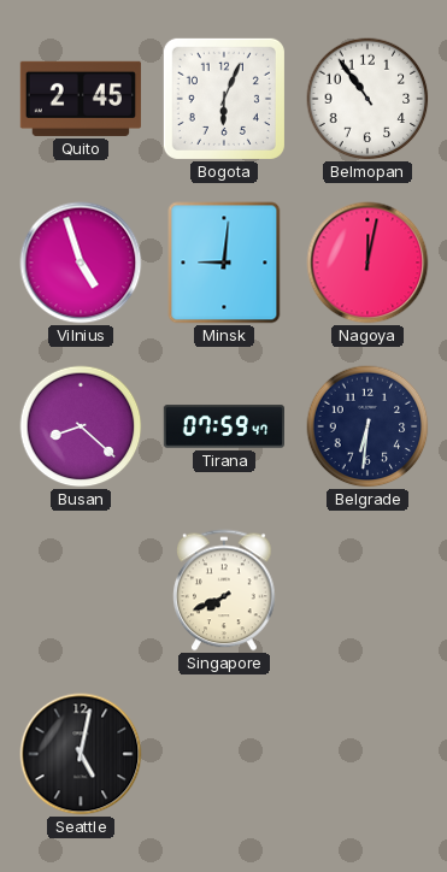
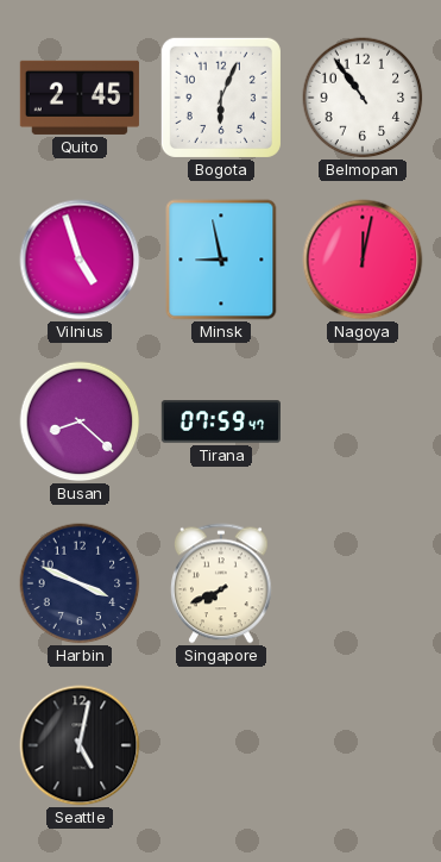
Minsk: 9:01 -> 8:58 (221, 260)
Belgrade: 6:31 -> none (367, 426)
Harbin: none -> 3:49 (80, 583)
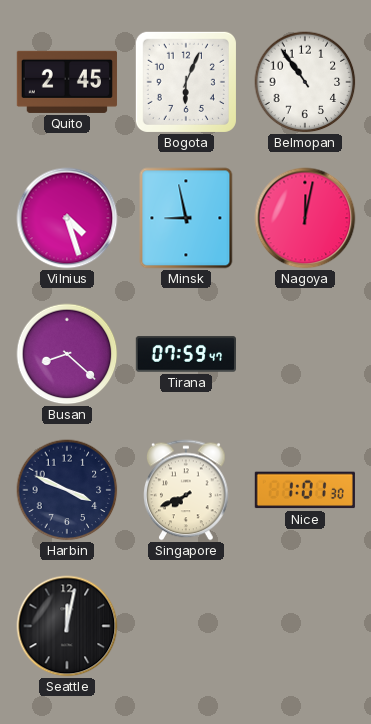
Vilnius: 4:57 -> 4:27 (67, 218)
Nice: none -> 1:01 (305, 490)
Seattle: 5:02 -> 12:02 (67, 626)
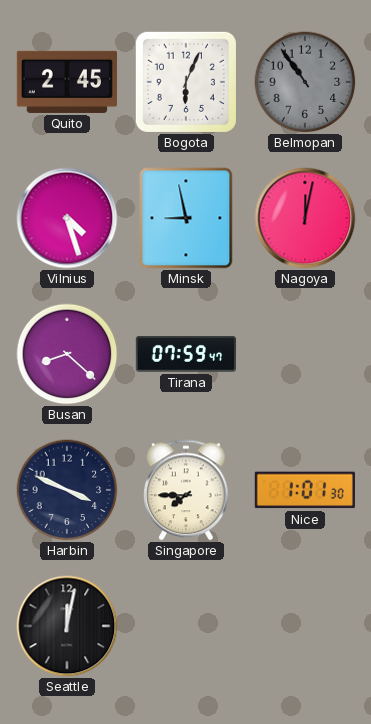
Belmopan dial: white -> grey (305, 82)
Singapore: 7:41 -> 7:45 (186, 490)
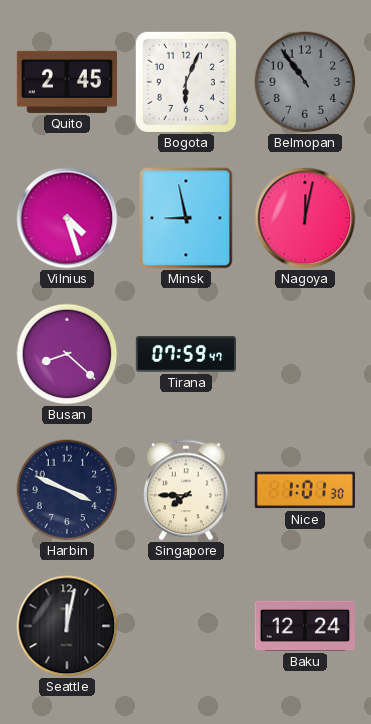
Baku: none -> 12:24 (304, 626)
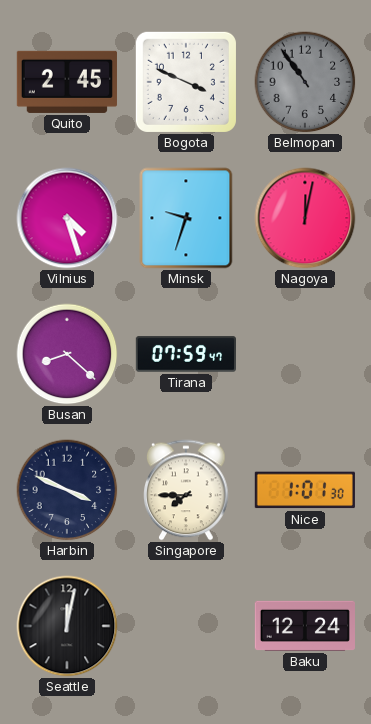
Bogota: 6:04 -> 3:49 (186, 82)
Minsk: 8:58 -> 9:33 (186, 218)
